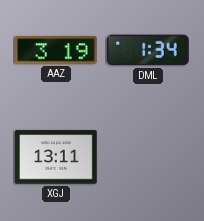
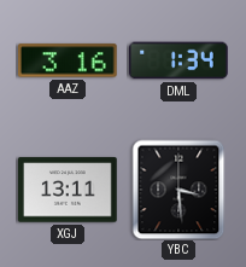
AAZ: 3:19 -> 3:16 (69, 60)
YBC: none -> 3:29 (178, 190)
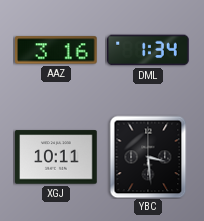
XGJ: 13:11 -> 10:11 (56, 157)
